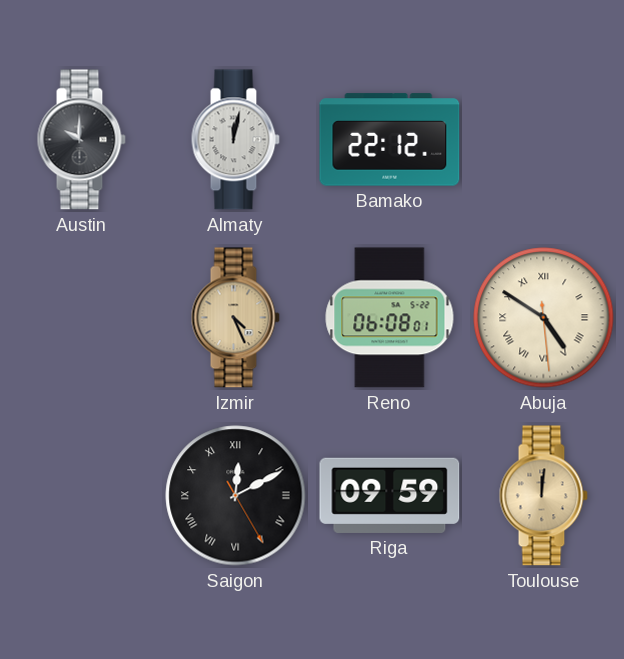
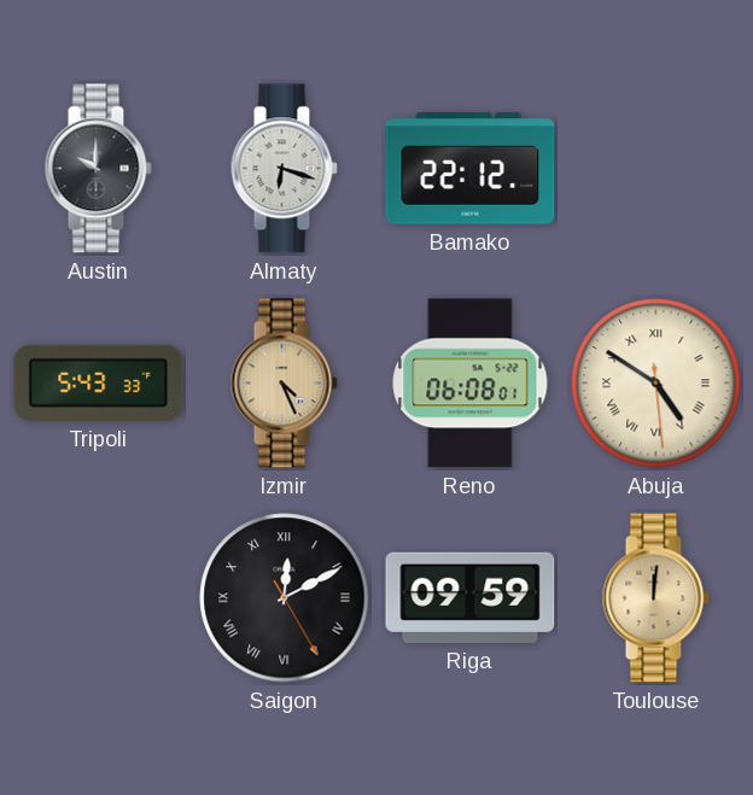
Almaty: 12:02 -> 6:18 (284, 169)
Tripoli: none -> 5:43 (99, 382)
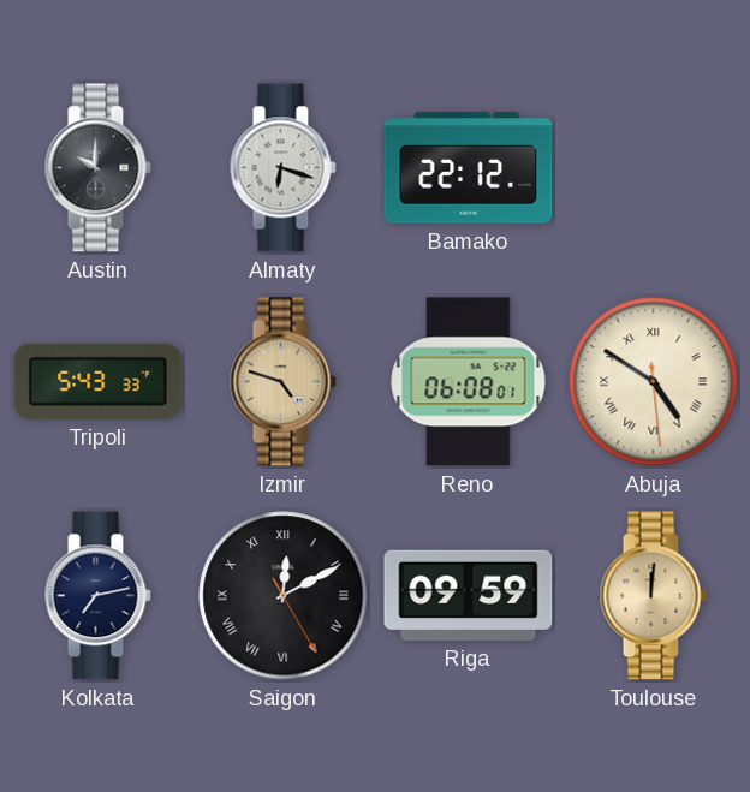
Izmir: 4:26 -> 4:48 (282, 382)
Kolkata: none -> 7:13 (97, 596)
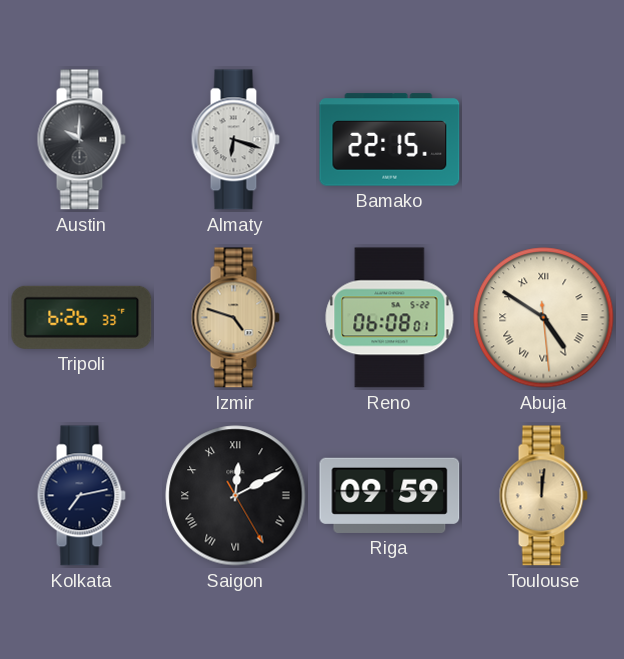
Bamako: 22:12 -> 22:15 (390, 140)
Tripoli: 5:43 -> 6:26 (82, 317)
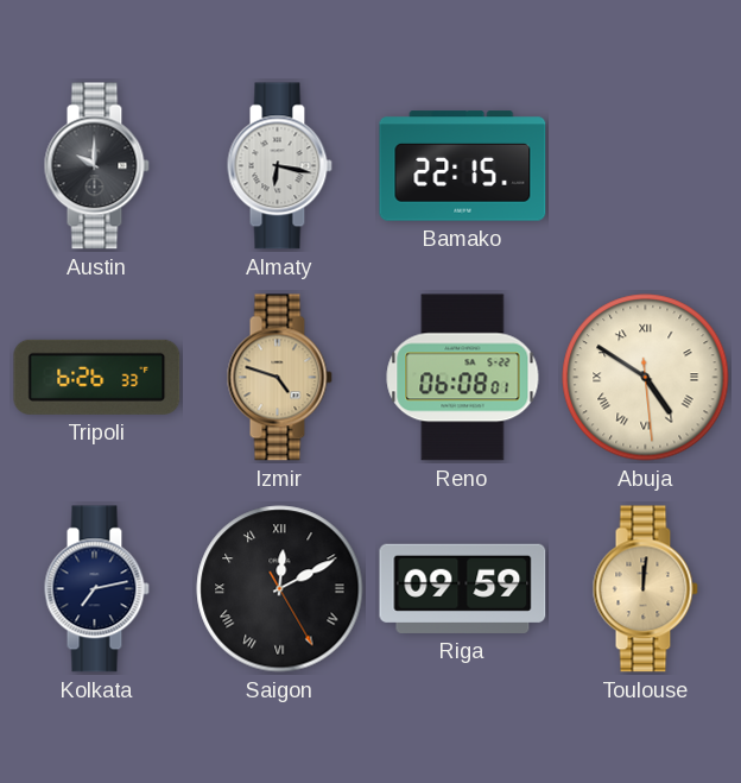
Almaty: 6:18 -> 6:17 (279, 166)
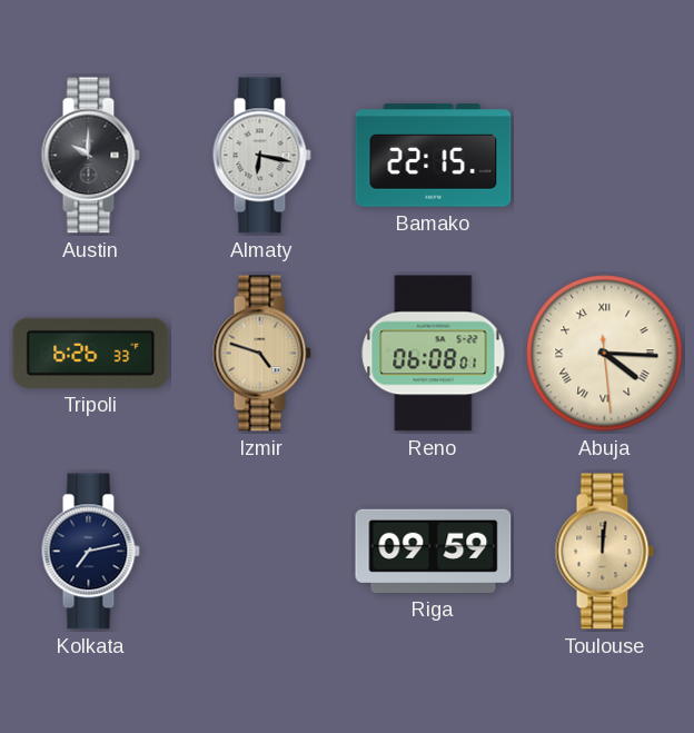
Abuja: 4:50 -> 4:15 (605, 354)
Saigon: 12:10 -> none (280, 589)
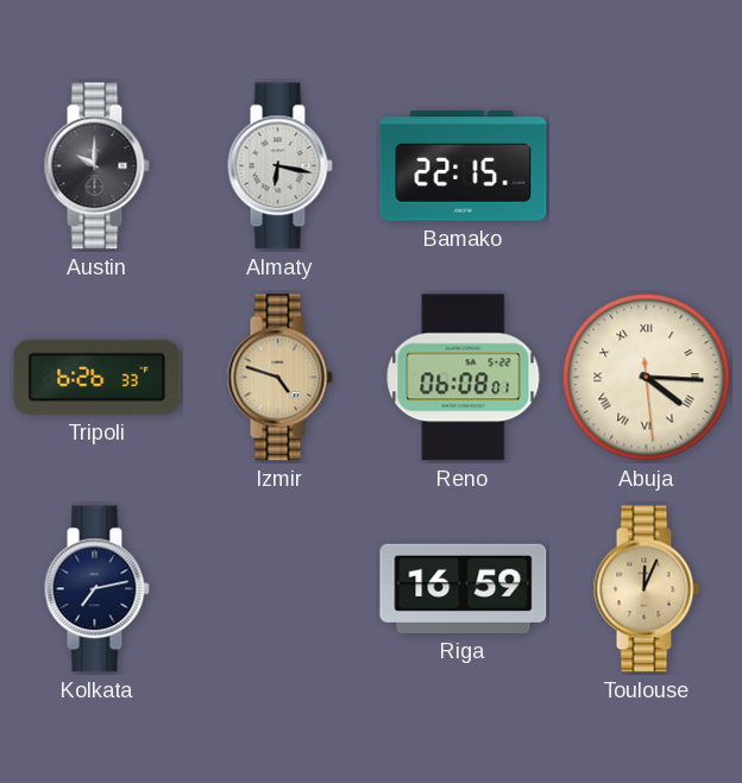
Riga: 09:59 -> 16:59 (464, 588)
Toulouse: 12:01 -> 12:04 (646, 589)
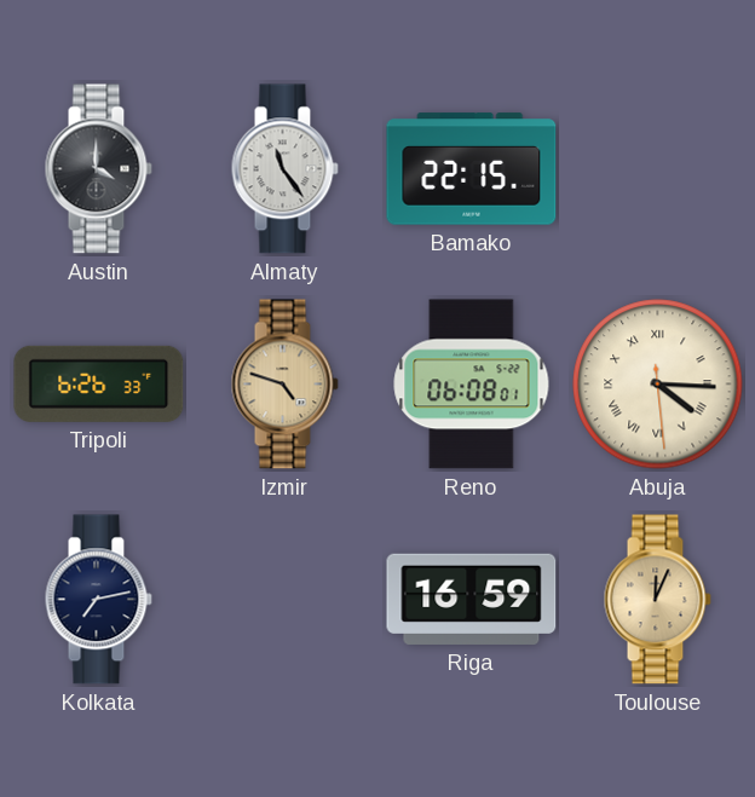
Austin: 10:00 -> 4:00 (98, 169)
Almaty: 6:17 -> 11:24 (284, 169)
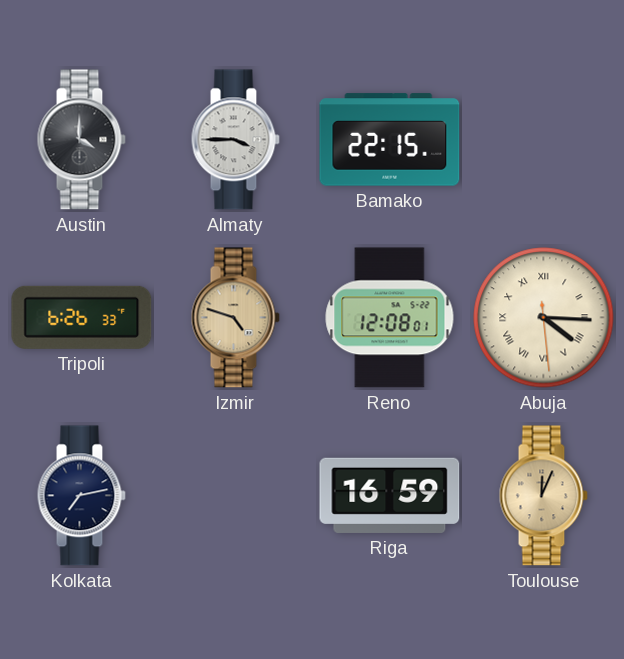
Almaty: 11:24 -> 3:45 (235, 140)
Reno: 06:08 -> 12:08 (390, 318)
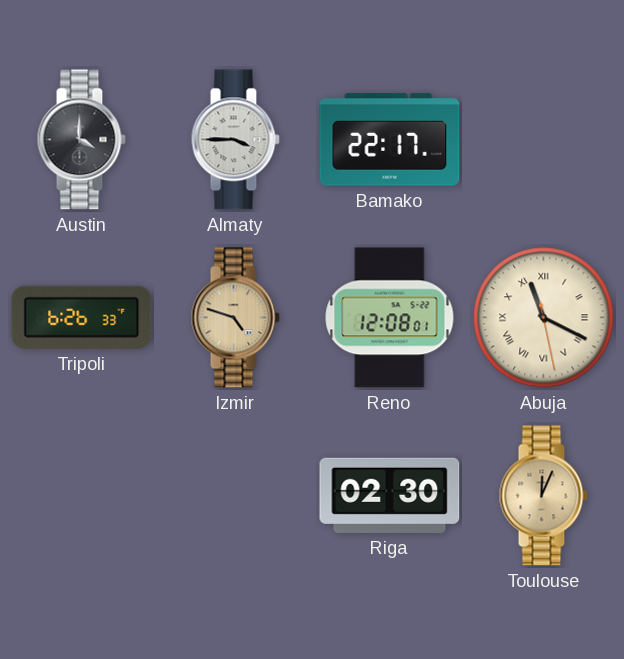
Bamako: 22:15 -> 22:17 (390, 140)
Abuja: 4:15 -> 11:19 (544, 318)
Kolkata: 7:13 -> none (81, 496)
Riga: 16:59 -> 02:30 (390, 495)
